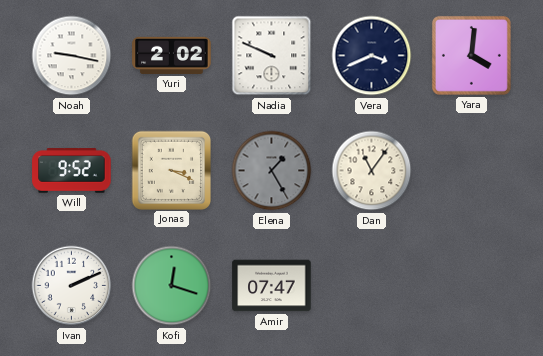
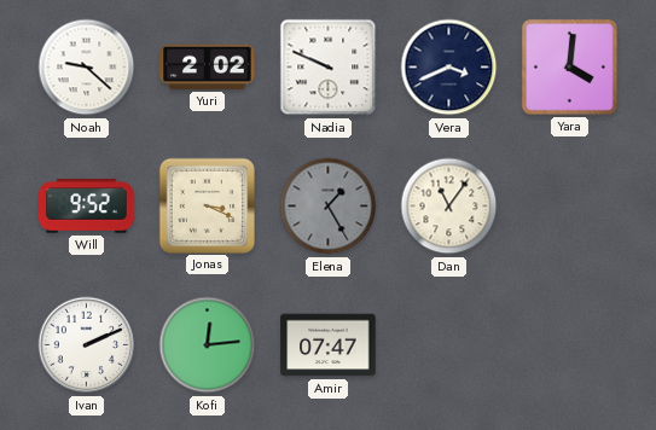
Noah: 9:17 -> 9:22 (87, 68)
Kofi: 12:18 -> 12:14 (208, 345)
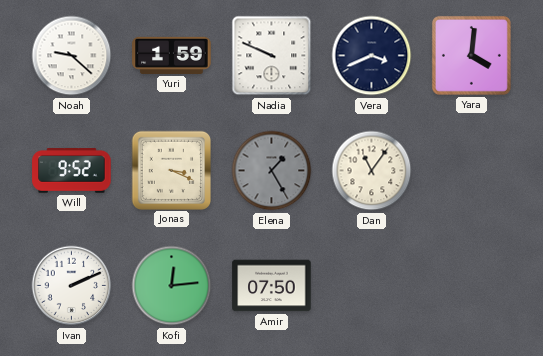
Yuri: 2:02 -> 1:59 (172, 55)
Amir: 07:47 -> 07:50 (272, 286)
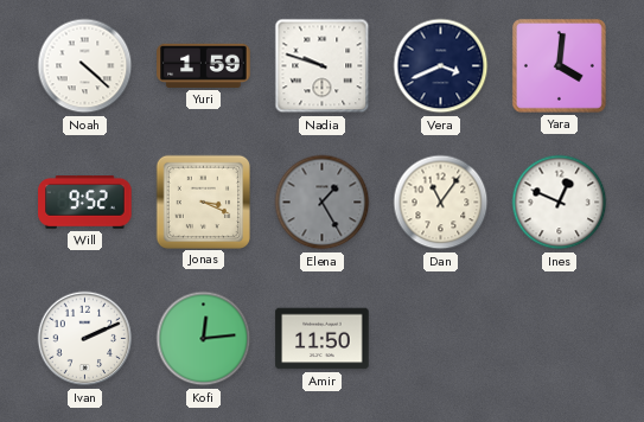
Noah: 9:22 -> 4:22 (85, 66)
Nadia: 9:49 -> 9:48 (323, 66)
Ines: none -> 12:49 (560, 203)
Amir: 07:50 -> 11:50 (323, 339)
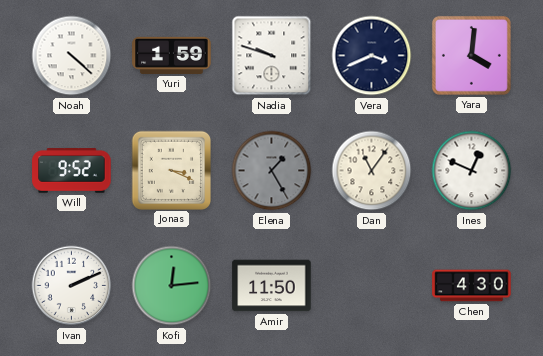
Chen: none -> 4:30 (472, 286)
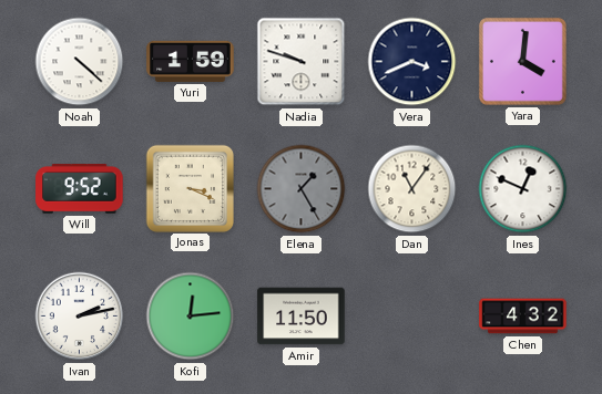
Ivan: 2:11 -> 2:13 (80, 317)
Chen: 4:30 -> 4:32 (523, 317)
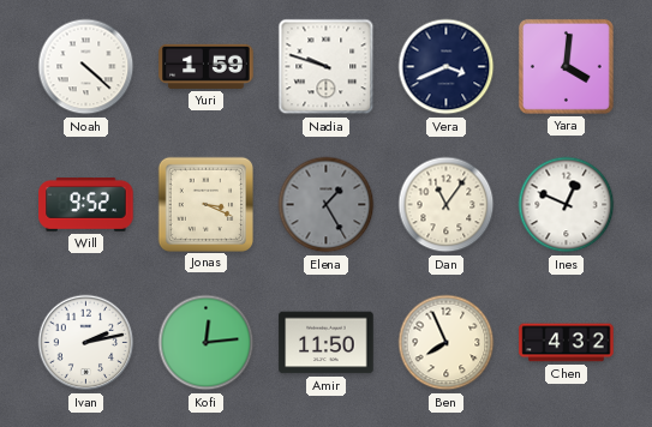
Ben: none -> 7:56 (447, 343)
